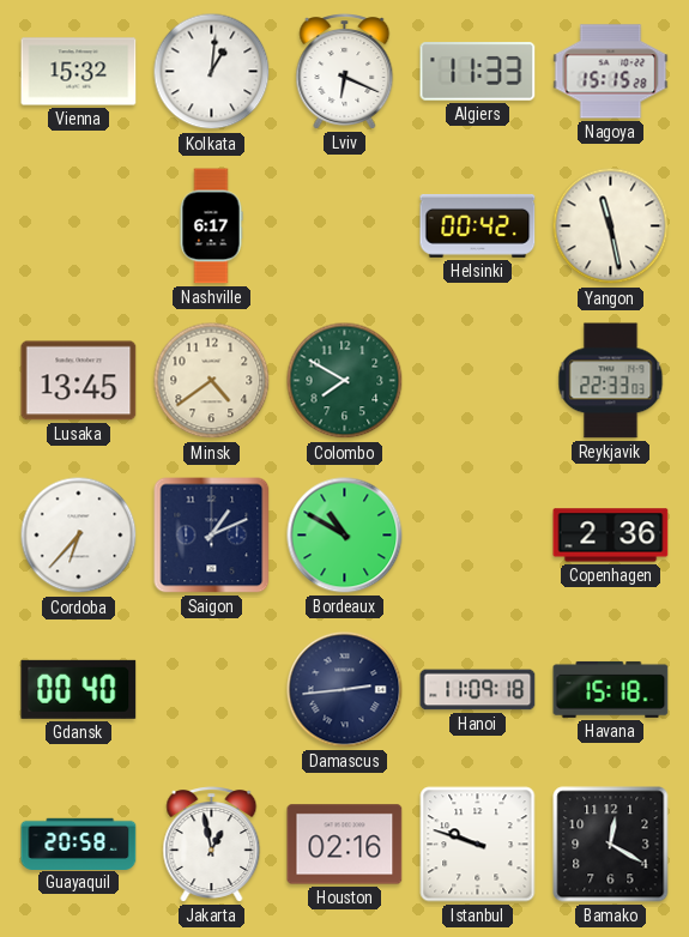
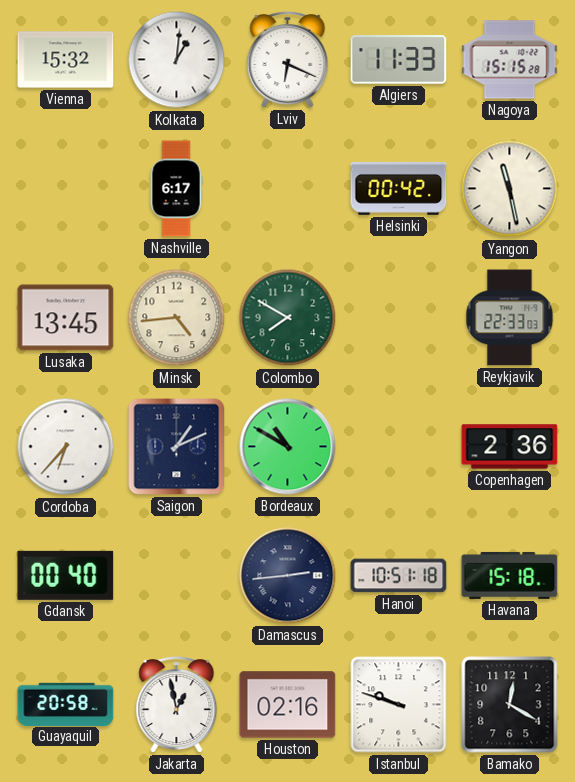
Minsk: 4:39 -> 4:44 (177, 318)
Hanoi: 11:09 -> 10:51 (399, 576)
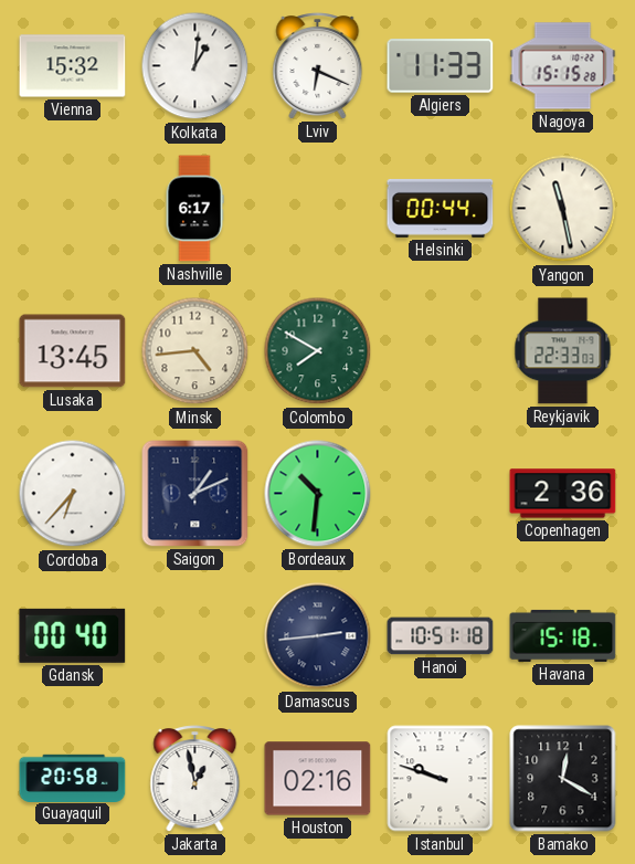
Helsinki: 00:42 -> 00:44 (441, 208)
Bordeaux: 10:50 -> 10:31 (318, 494)
